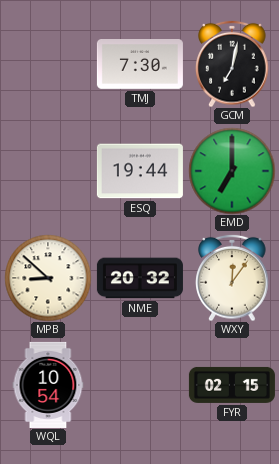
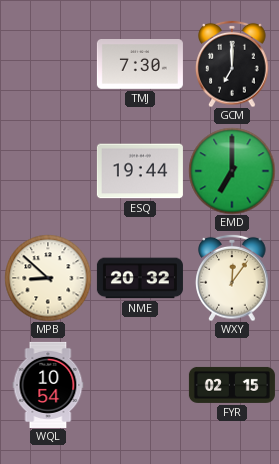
GCM: 7:02 -> 7:00 (232, 64)
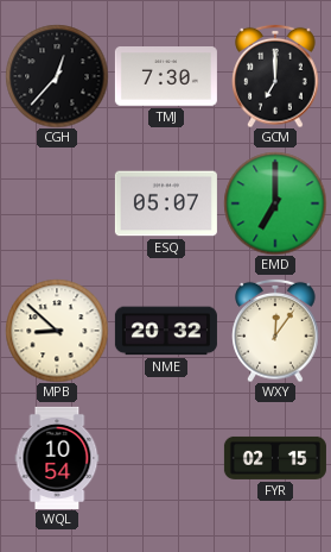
CGH: none -> 12:37 (57, 76)
ESQ: 19:44 -> 05:07 (166, 203)
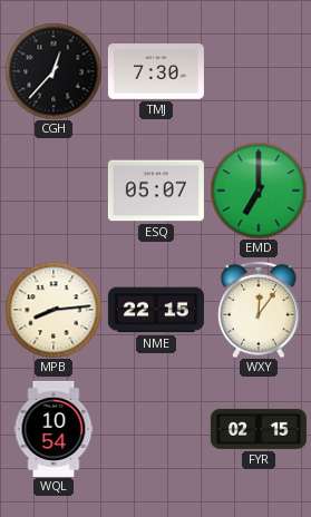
GCM: 7:00 -> none (275, 76)
MPB: 8:52 -> 8:14 (54, 310)
NME: 20:32 -> 22:15 (156, 310)
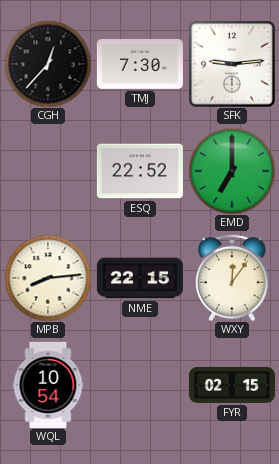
SFK: none -> 9:14 (232, 64)
ESQ: 05:07 -> 22:52 (140, 171)
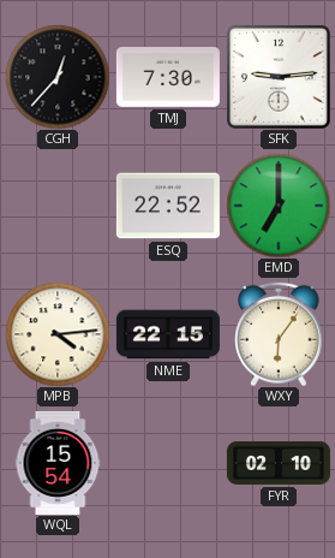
MPB: 8:14 -> 4:14 (58, 334)
WXY: 12:06 -> 6:06 (279, 334)
WQL: 10:54 -> 15:54 (58, 463)
FYR: 02:15 -> 02:10 (279, 463)
